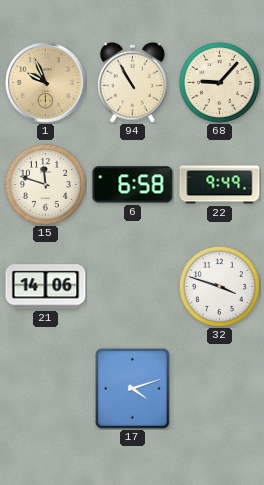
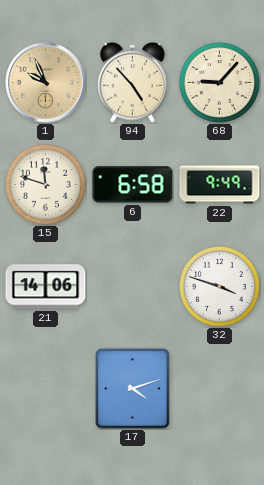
94: 10:55 -> 4:53 (133, 82)
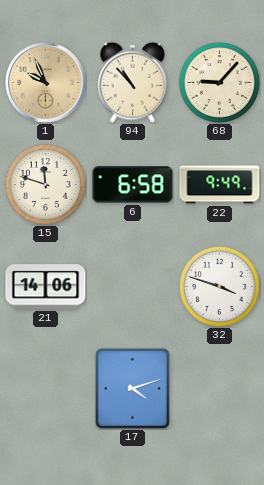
94: 4:53 -> 10:53 (133, 82)
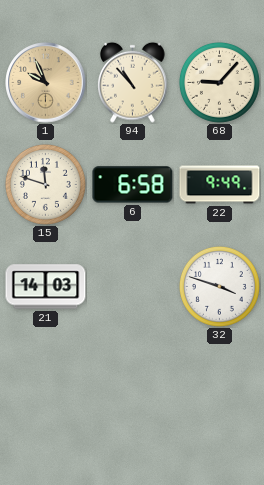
21: 14:06 -> 14:03 (46, 287)
17: 4:12 -> none (132, 388)
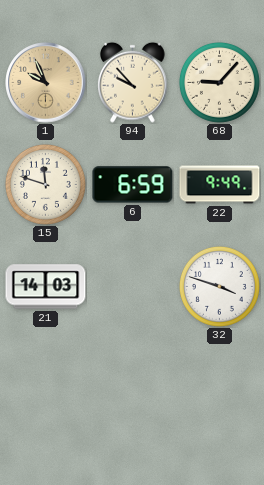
94: 10:53 -> 9:53 (133, 82)
6: 6:58 -> 6:59 (133, 185)
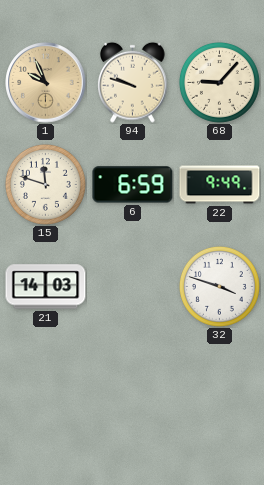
94: 9:53 -> 9:48 (133, 82)
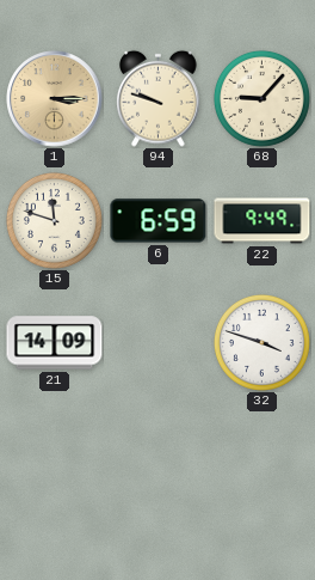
1: 9:56 -> 3:15 (55, 99)
21: 14:03 -> 14:09 (55, 343)
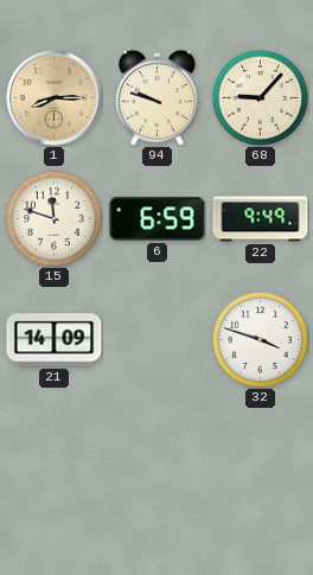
1: 3:15 -> 8:15 (55, 98)
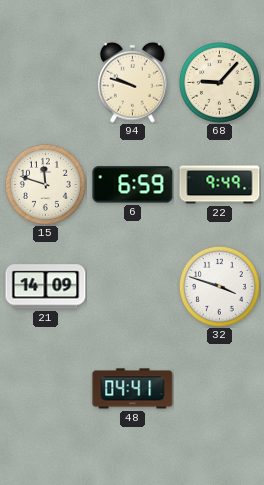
1: 8:15 -> none (55, 98)
48: none -> 04:41 (133, 389)
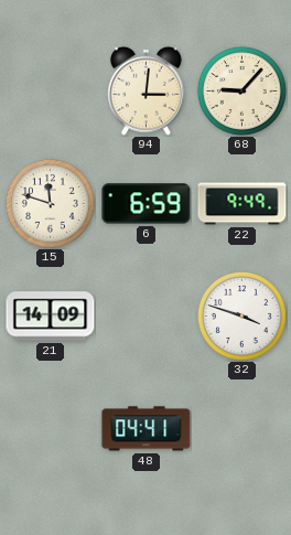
94: 9:48 -> 3:01 (147, 90)
